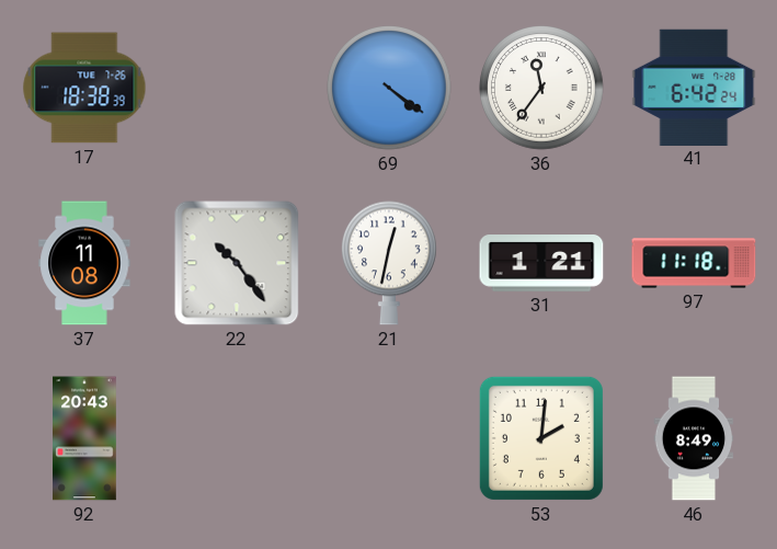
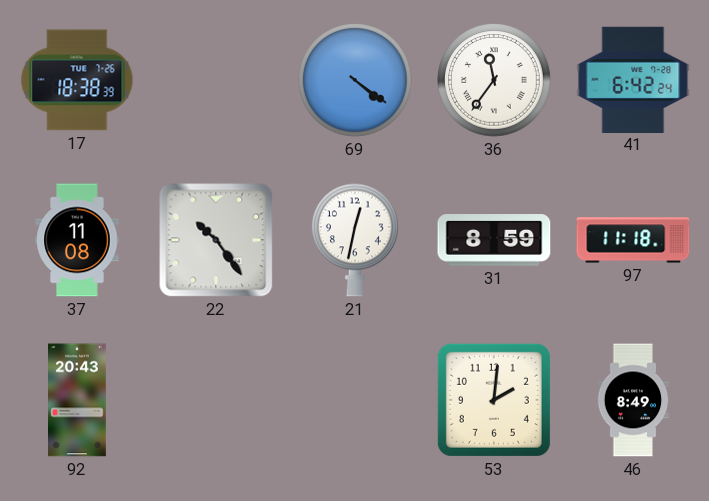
31: 1:21 -> 8:59 (494, 241)
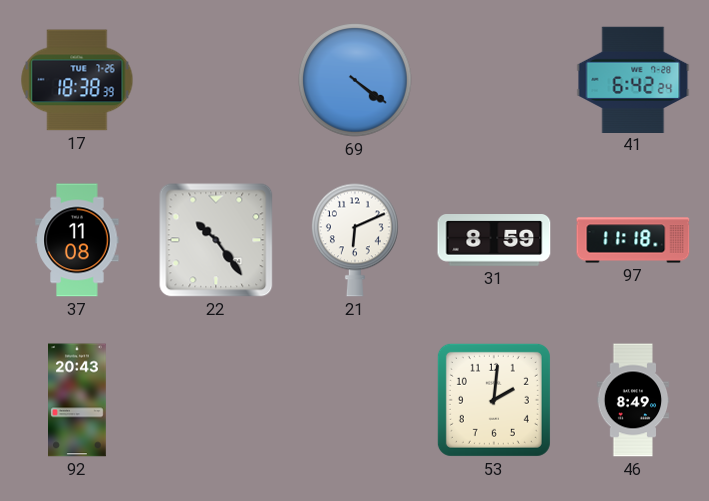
36: 11:36 -> none (495, 81)
21: 12:32 -> 6:11 (355, 240)
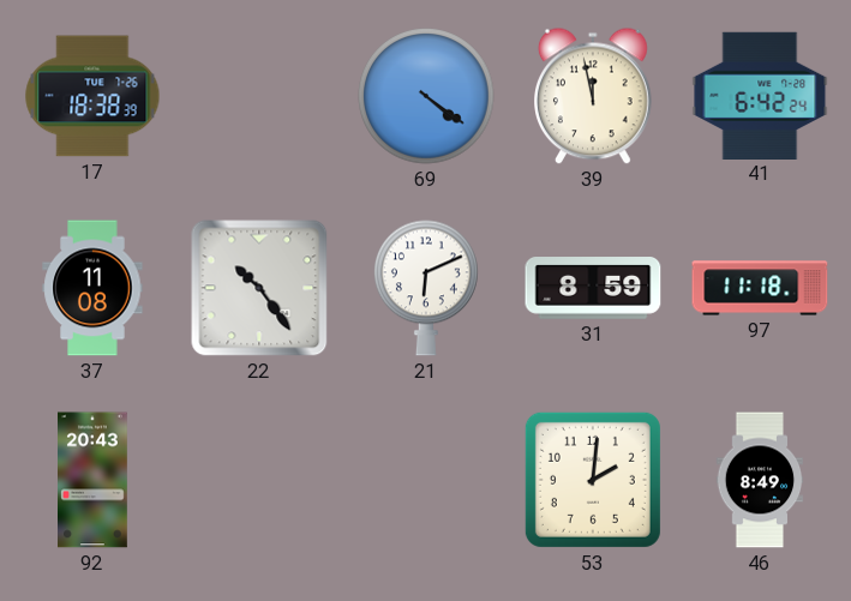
39: none -> 11:58 (594, 96)
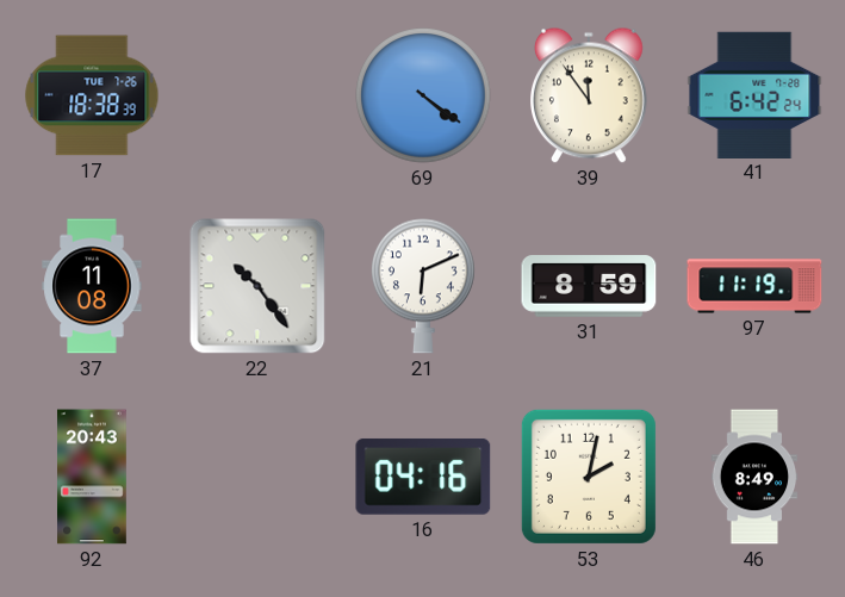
39: 11:58 -> 11:54 (590, 95)
97: 11:18 -> 11:19 (754, 286)
16: none -> 04:16 (423, 477)
53: 2:01 -> 2:02 (589, 477)
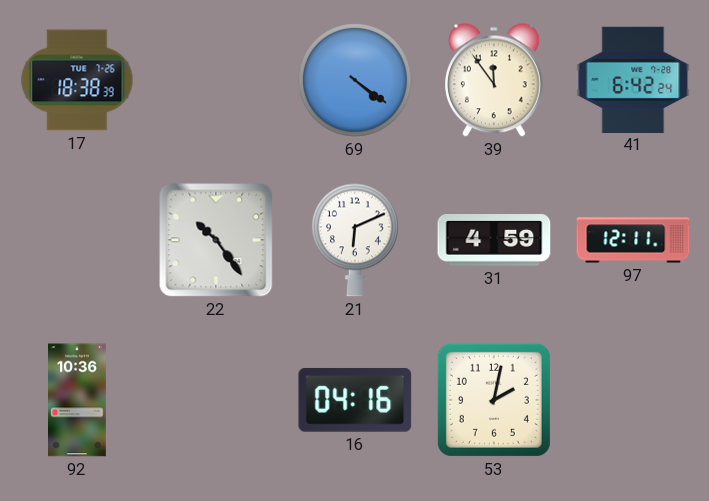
37: 11:08 -> none (92, 286)
31: 8:59 -> 4:59 (494, 241)
97: 11:19 -> 12:11 (633, 240)
92: 20:43 -> 10:36 (78, 400)
46: 8:49 -> none (754, 477)
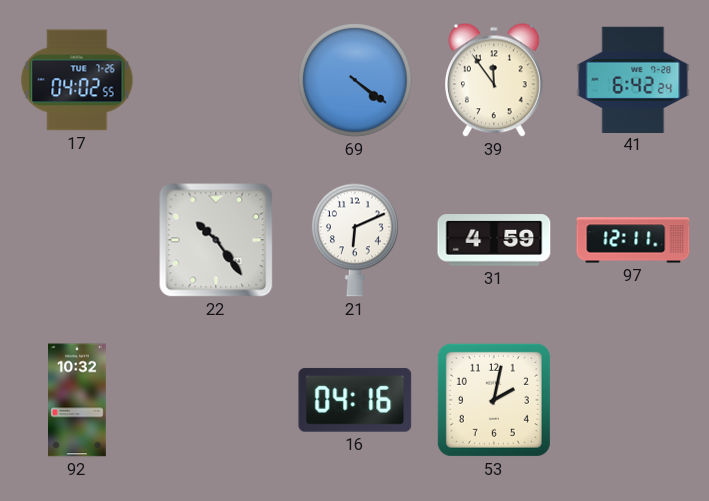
17: 18:38 -> 04:02 (77, 80)
92: 10:36 -> 10:32 (78, 400)
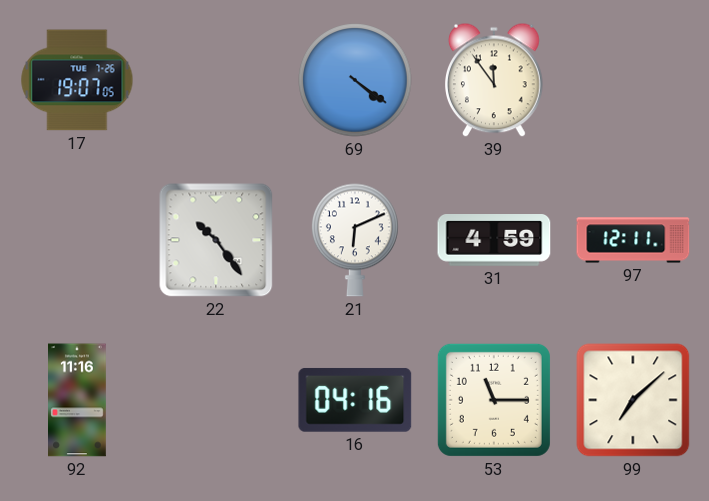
17: 04:02 -> 19:07 (77, 80)
41: 6:42 -> none (633, 79)
92: 10:32 -> 11:16 (78, 400)
53: 2:02 -> 11:15 (494, 400)
99: none -> 7:08 (633, 400)
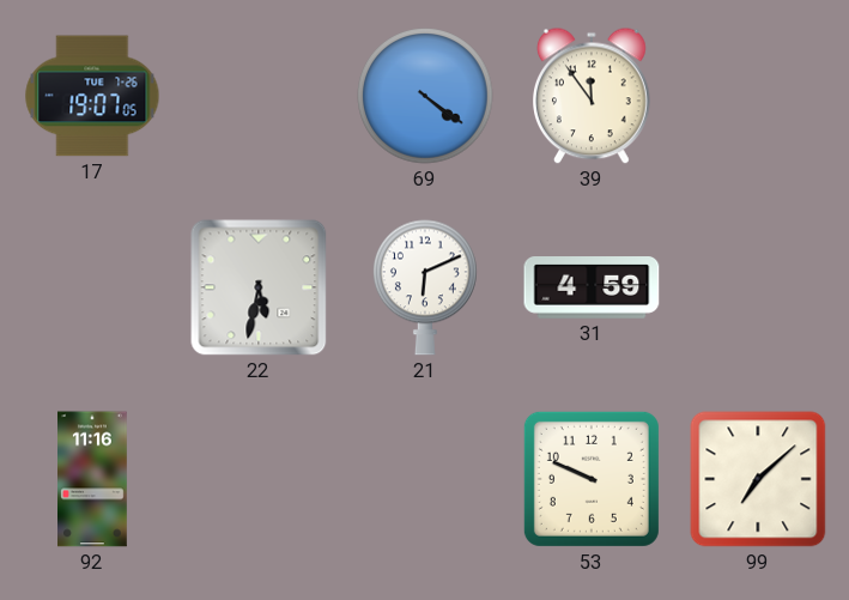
22: 10:24 -> 5:32 (259, 287)
97: 12:11 -> none (633, 240)
16: 04:16 -> none (355, 400)
53: 11:15 -> 9:49 (592, 479)
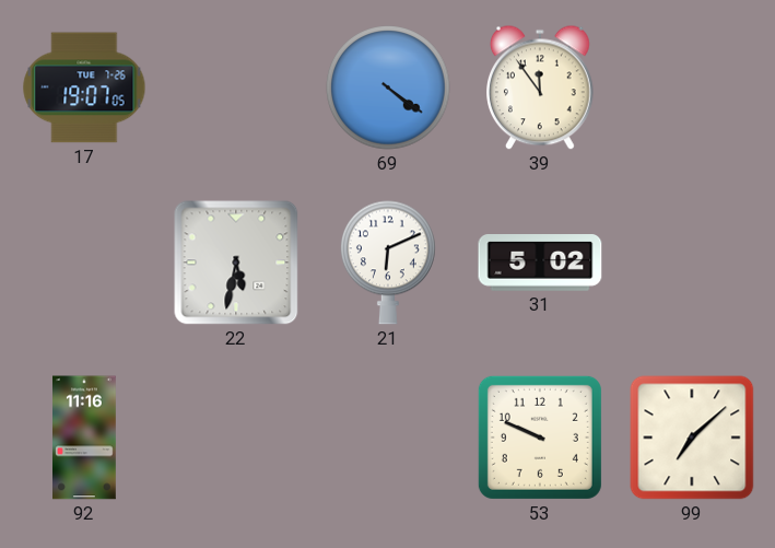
31: 4:59 -> 5:02 (540, 264)
